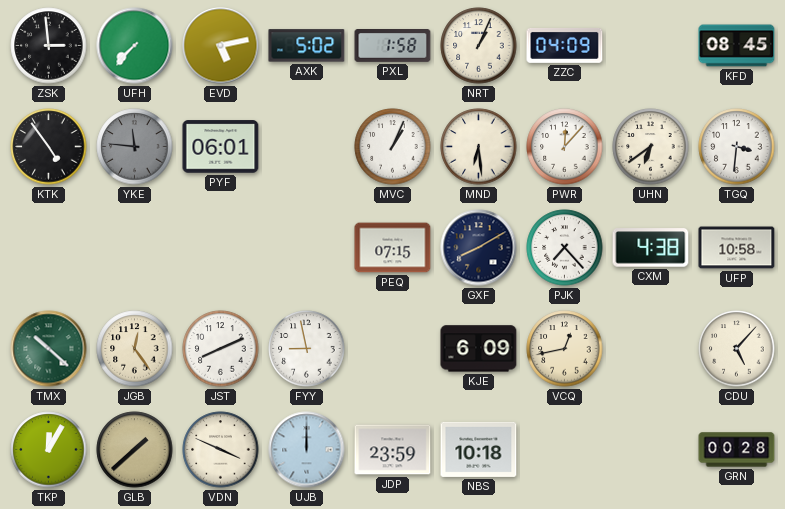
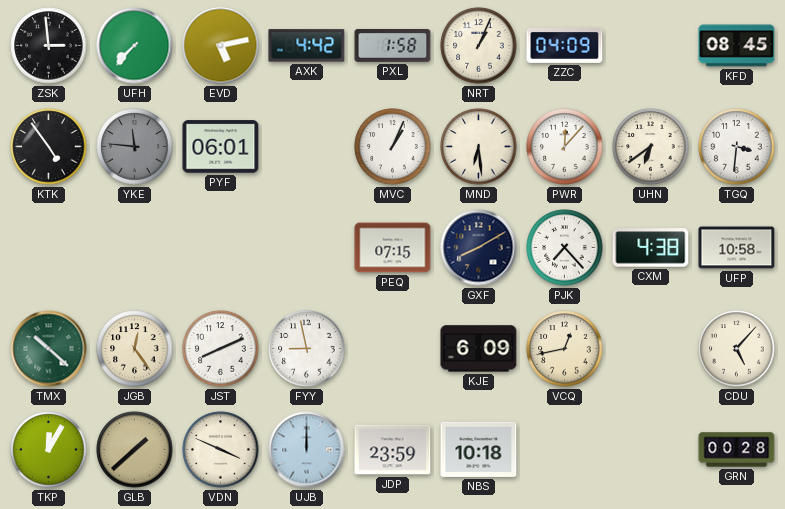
AXK: 5:02 -> 4:42 (307, 46)
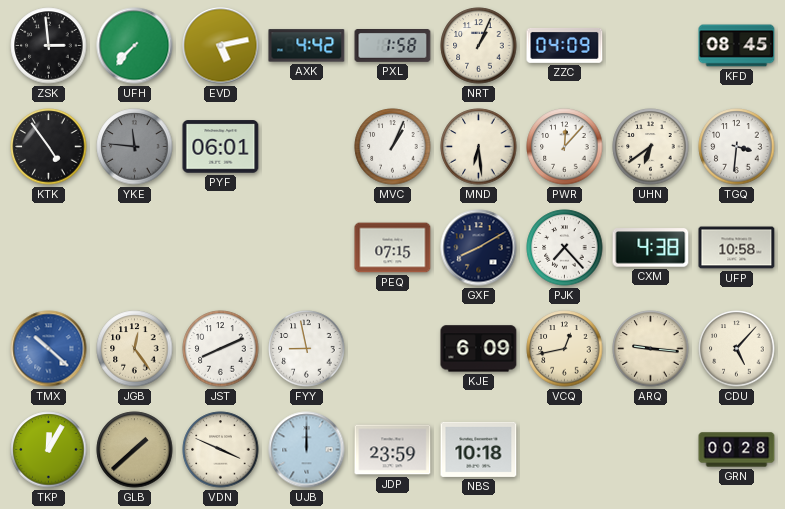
TMX dial: green -> blue (49, 349)
ARQ: none -> 9:16 (651, 349)
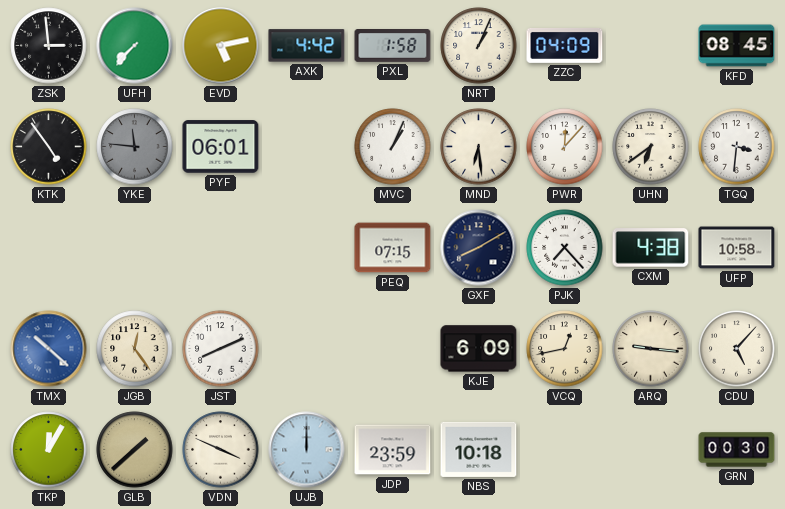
FYY: 8:58 -> none (307, 349)
GRN: 00:28 -> 00:30 (737, 450)
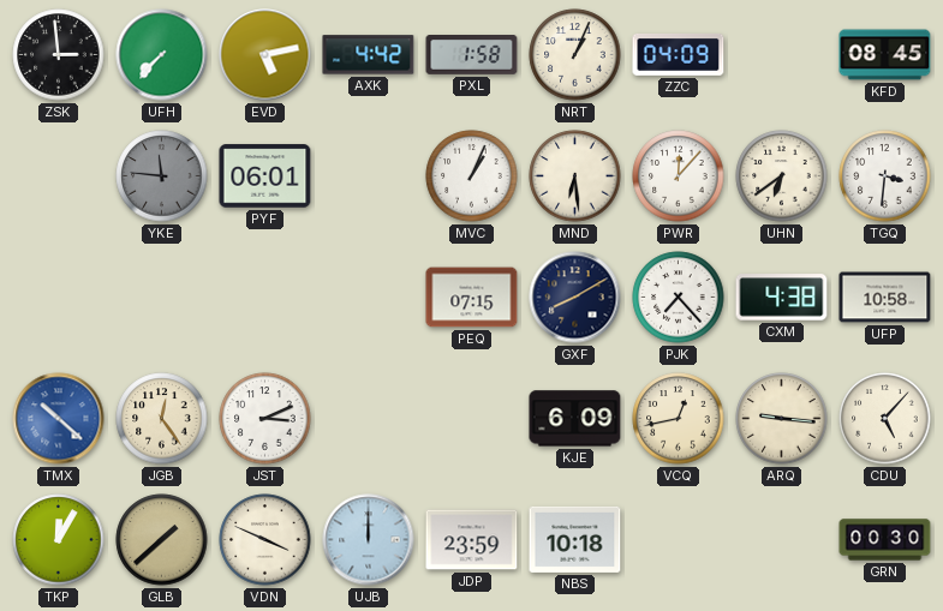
KTK: 4:54 -> none (49, 147)
JST: 8:11 -> 3:11 (265, 419)
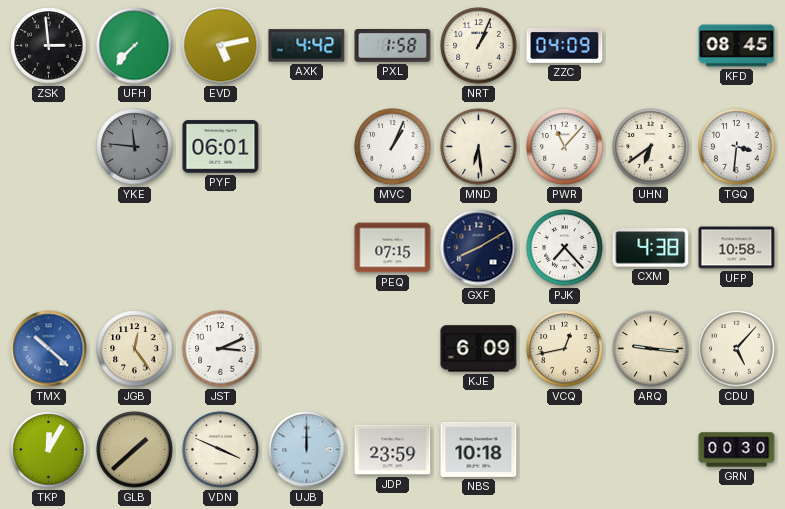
PWR: 12:07 -> 11:07 (565, 147)
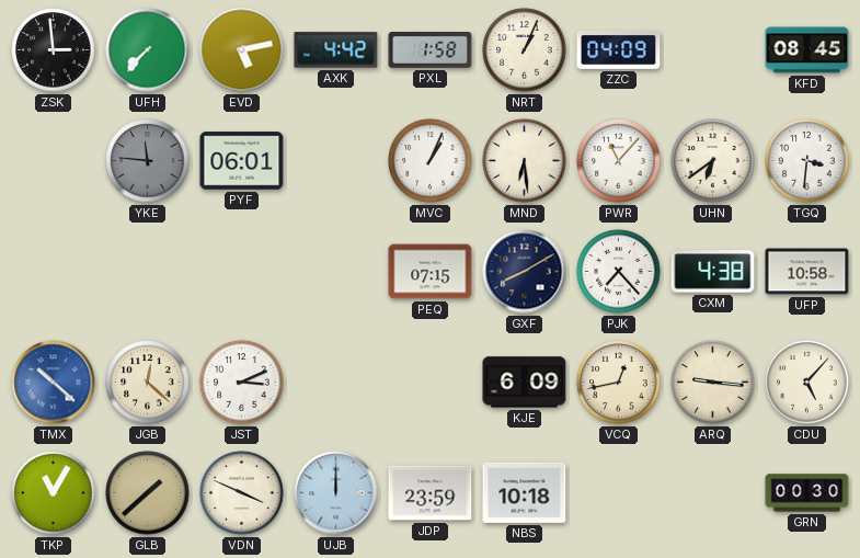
JGB: 12:24 -> 12:22 (148, 383)
TKP: 12:05 -> 11:05 (54, 493)
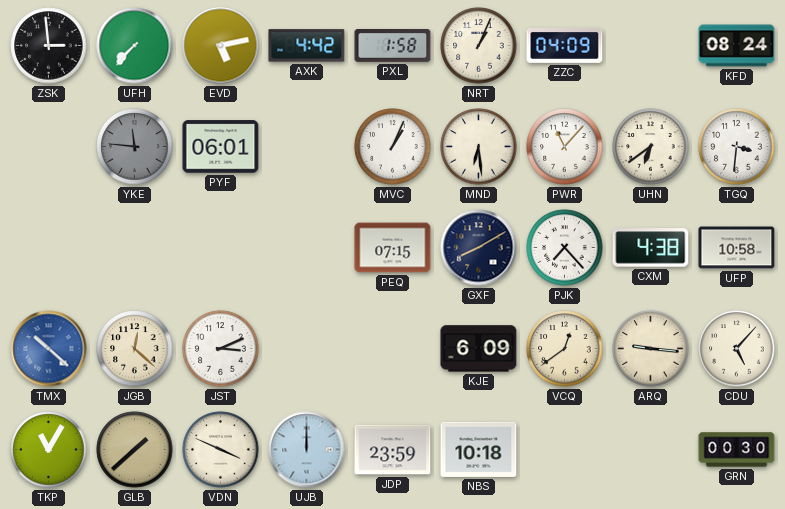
KFD: 08:45 -> 08:24 (737, 46)
VCQ: 12:43 -> 12:39 (565, 349)
